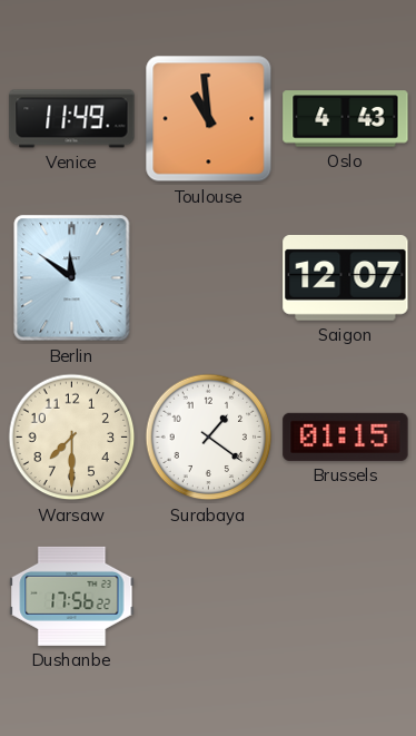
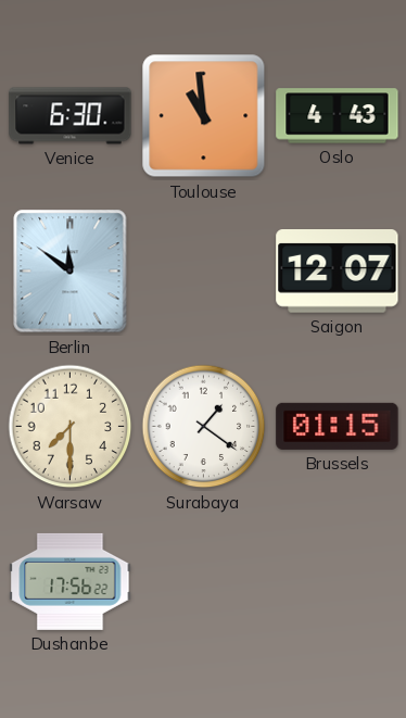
Venice: 11:49 -> 6:30 (71, 116)
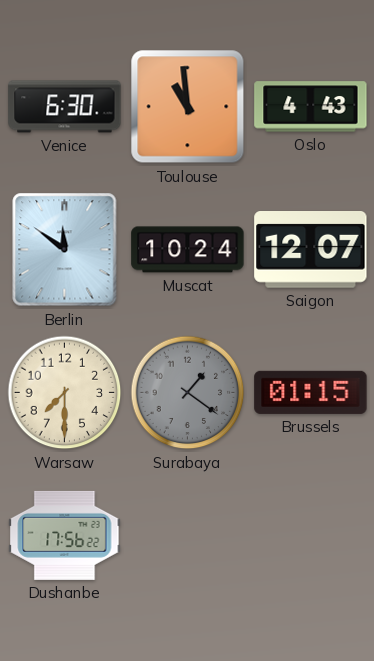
Muscat: none -> 10:24 (188, 250)
Surabaya dial: white -> grey (188, 393)
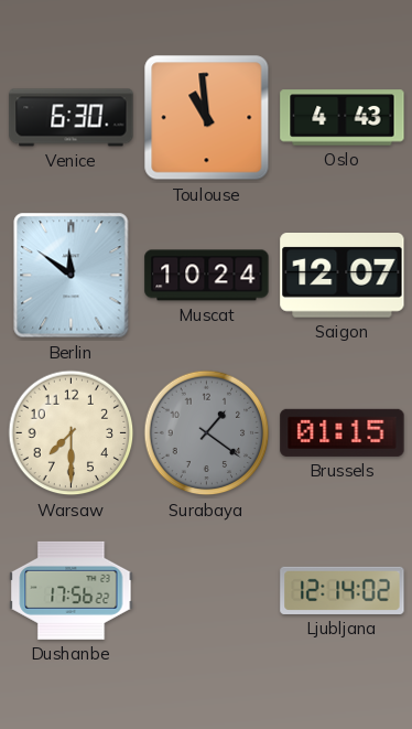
Ljubljana: none -> 12:14 (343, 590)
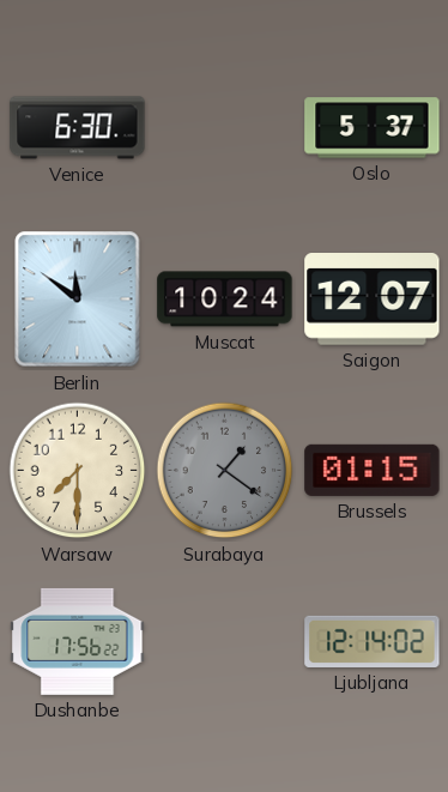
Toulouse: 10:59 -> none (207, 118)
Oslo: 4:43 -> 5:37 (373, 128)
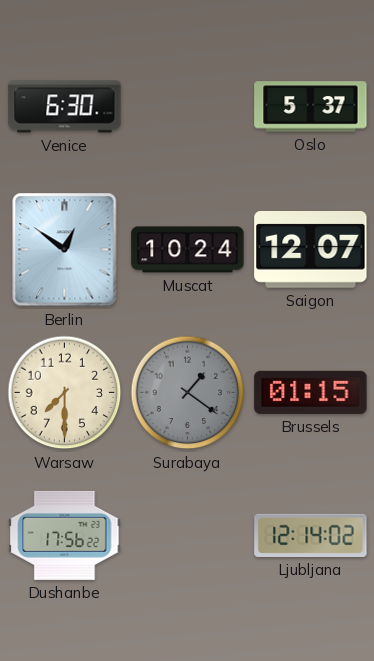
Berlin: 11:51 -> 12:51 (65, 250)
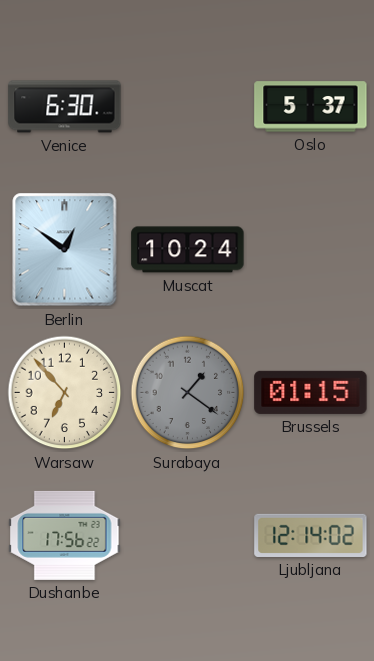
Saigon: 12:07 -> none (311, 250)
Warsaw: 7:30 -> 6:53 (65, 393)
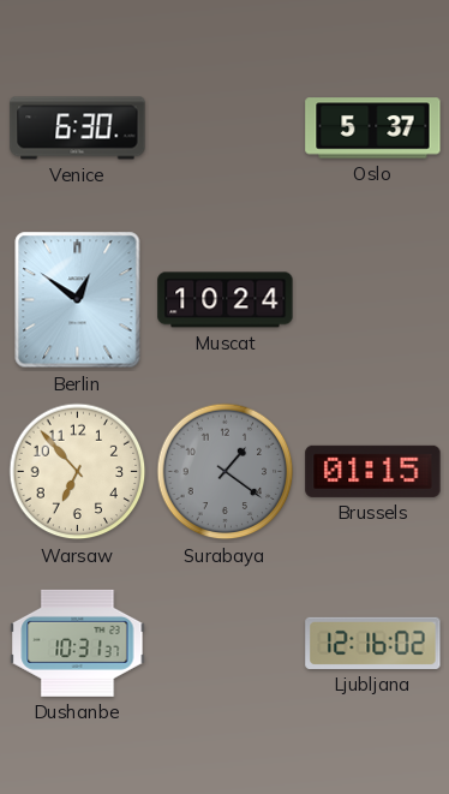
Dushanbe: 17:56 -> 10:31 (78, 643)
Ljubljana: 12:14 -> 12:16 (373, 643)
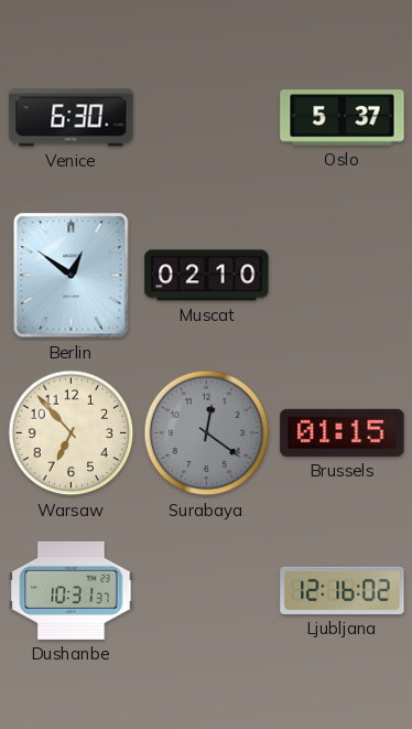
Muscat: 10:24 -> 02:10 (207, 276)
Surabaya: 1:21 -> 12:21 (207, 433)
